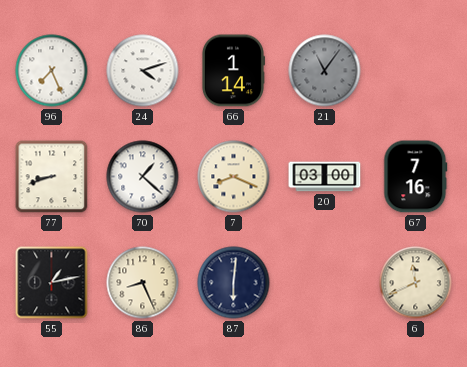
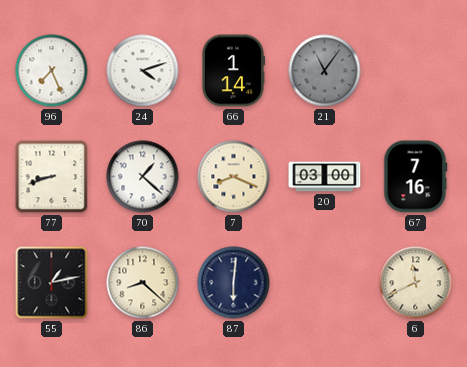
86: 8:26 -> 8:22 (143, 283)
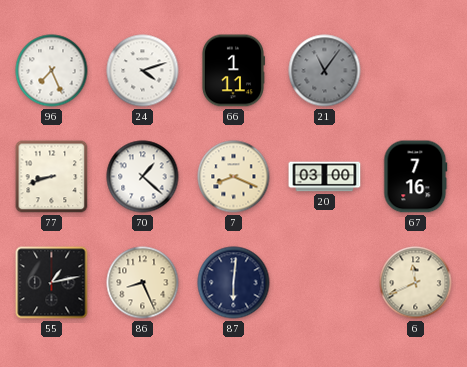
66: 1:14 -> 1:11 (233, 71)
86: 8:22 -> 8:26 (143, 283)
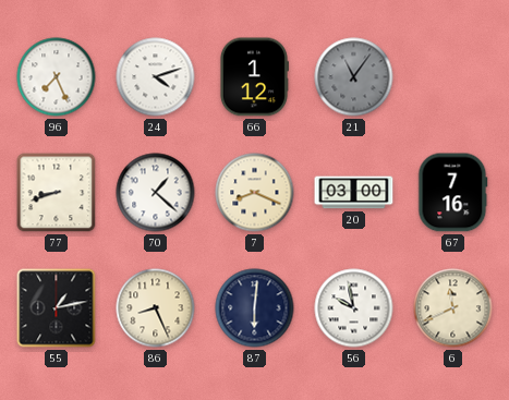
66: 1:11 -> 1:12 (254, 77)
56: none -> 9:58 (354, 308)
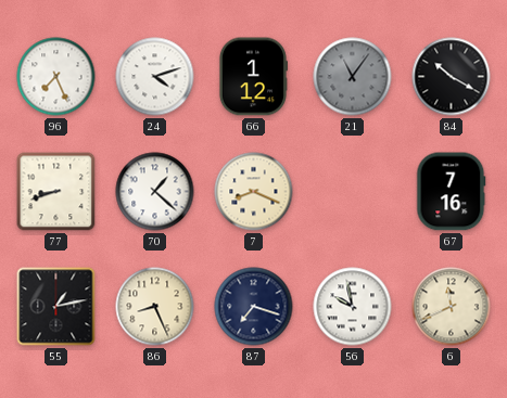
84: none -> 10:20 (452, 77)
20: 03:00 -> none (354, 193)
87: 6:01 -> 7:18 (254, 307)
